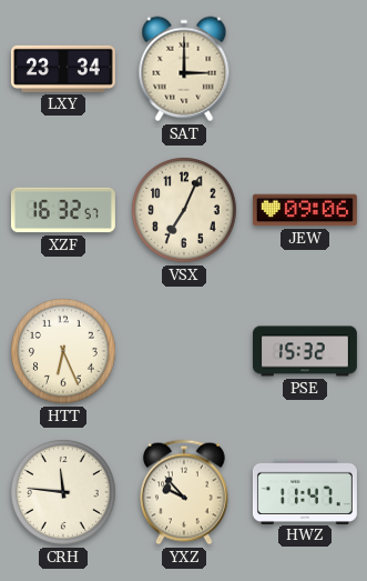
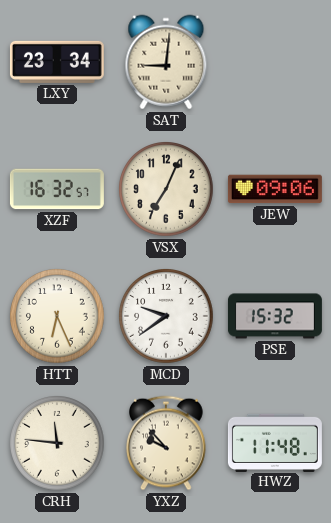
SAT: 3:00 -> 9:01 (166, 62)
MCD: none -> 9:39 (167, 317)
HWZ: 11:47 -> 11:48 (275, 442)
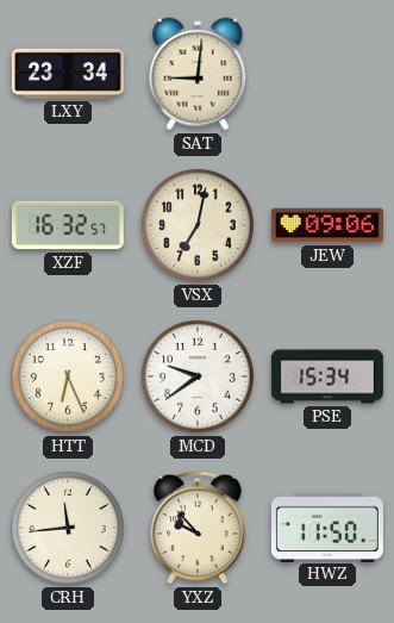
VSX: 7:04 -> 7:02 (199, 226)
PSE: 15:32 -> 15:34 (327, 376)
CRH: 11:46 -> 11:44 (69, 529)
HWZ: 11:48 -> 11:50 (327, 527)
